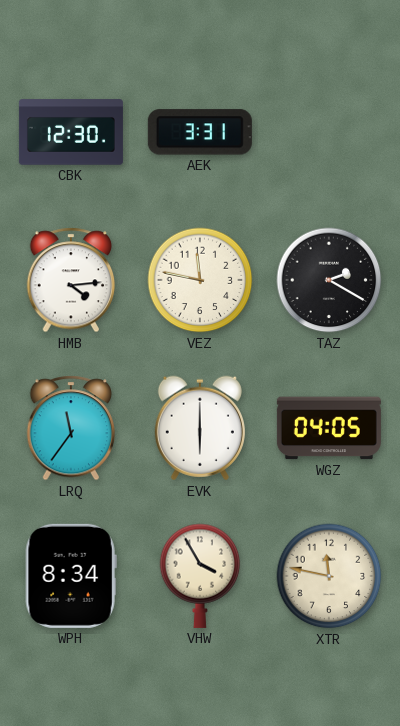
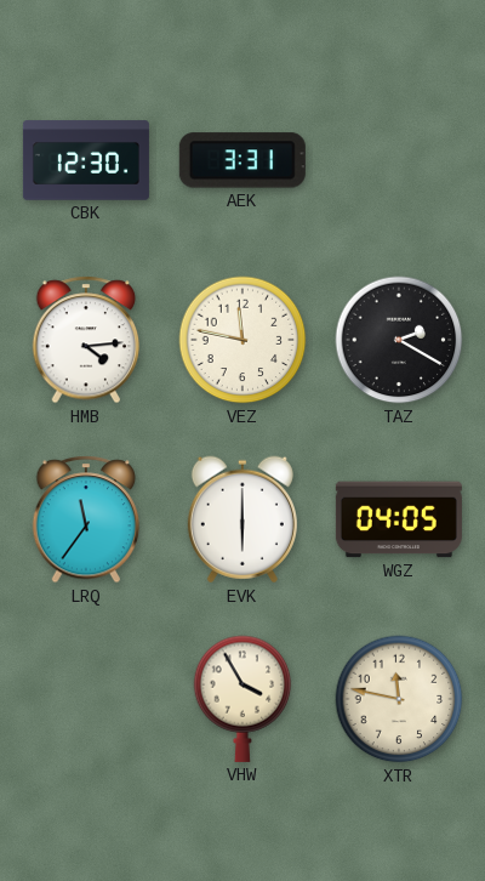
WPH: 8:34 -> none (71, 576)
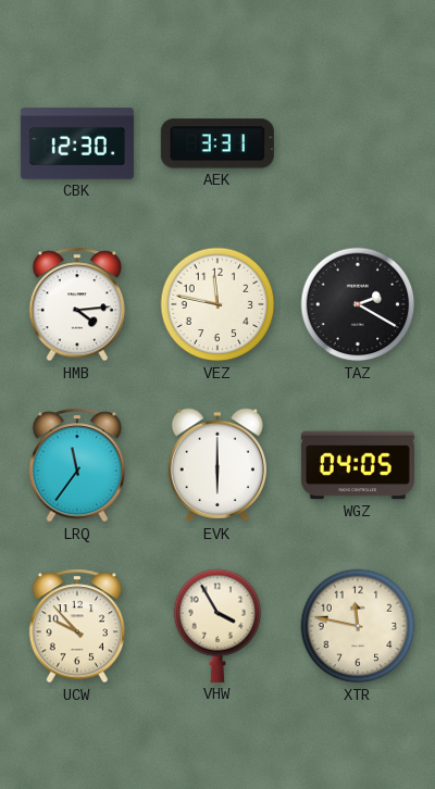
UCW: none -> 9:53 (77, 626)
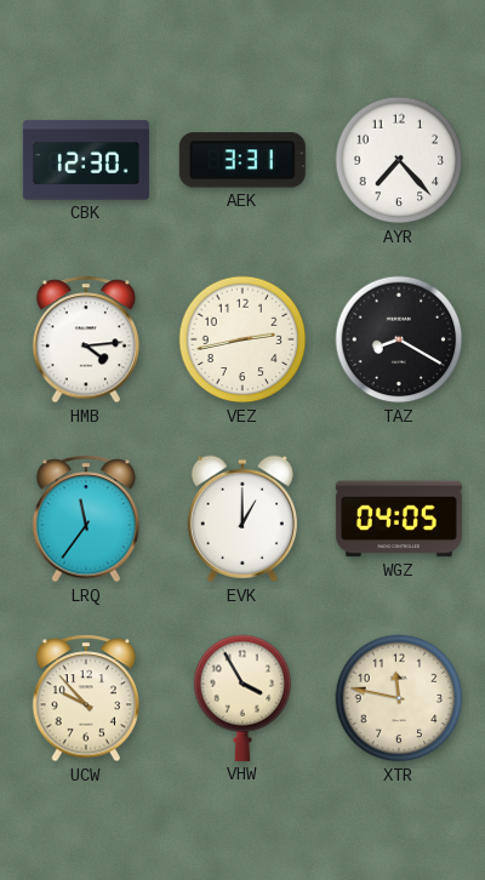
AYR: none -> 7:23 (399, 160)
VEZ: 11:47 -> 2:43 (242, 339)
TAZ: 2:20 -> 8:20 (399, 339)
EVK: 6:00 -> 1:00 (242, 519)
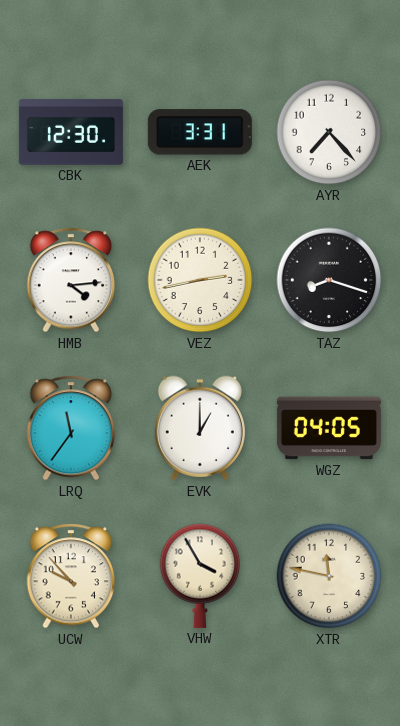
TAZ: 8:20 -> 8:18 (329, 280)
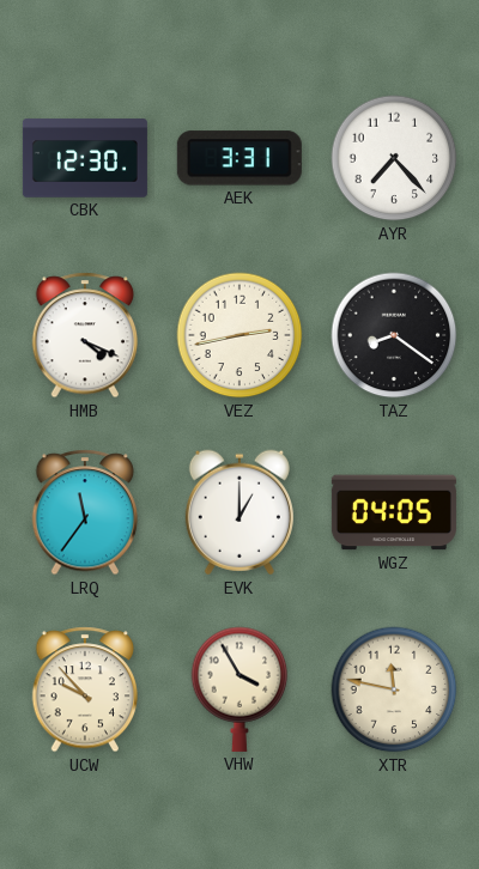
HMB: 4:14 -> 4:19 (85, 335)
TAZ: 8:18 -> 8:21 (394, 335)
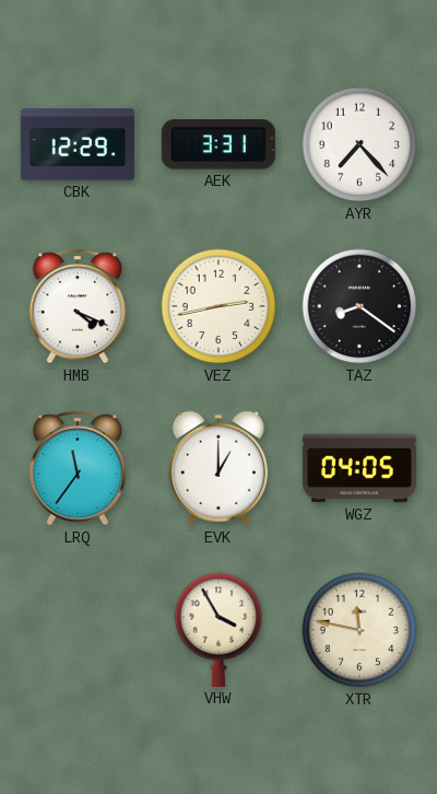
CBK: 12:30 -> 12:29 (78, 144)
UCW: 9:53 -> none (85, 689)
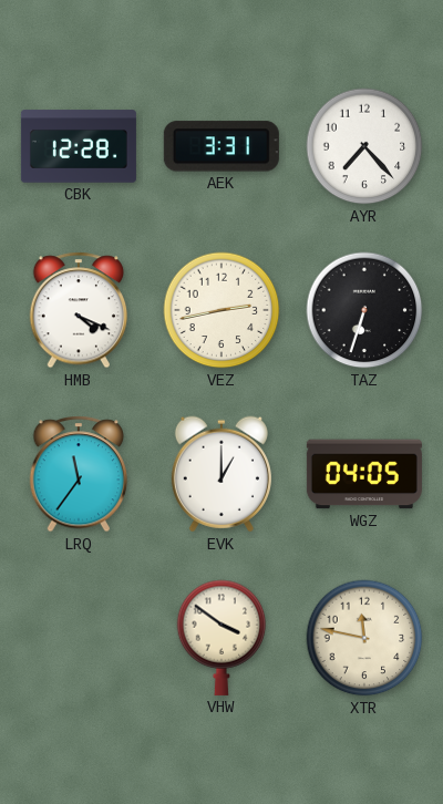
CBK: 12:29 -> 12:28 (79, 146)
TAZ: 8:21 -> 6:33 (364, 310)
VHW: 3:55 -> 3:51 (221, 638)
